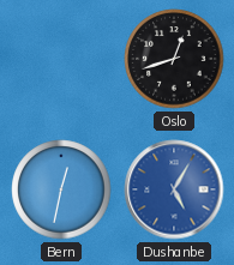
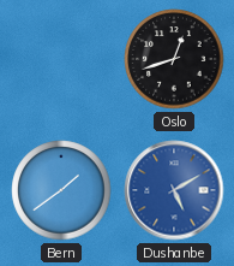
Bern: 12:32 -> 1:39 (61, 190)
Dushanbe: 5:05 -> 5:10 (174, 190)
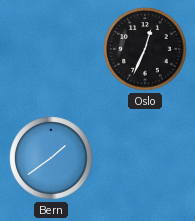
Oslo: 12:42 -> 12:34 (145, 49)
Dushanbe: 5:10 -> none (174, 190)
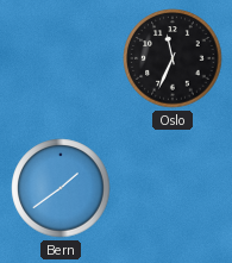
Oslo: 12:34 -> 11:34 (173, 58)
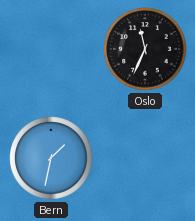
Bern: 1:39 -> 1:32 (51, 158)
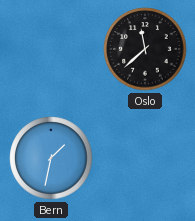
Oslo: 11:34 -> 11:38 (145, 49)
